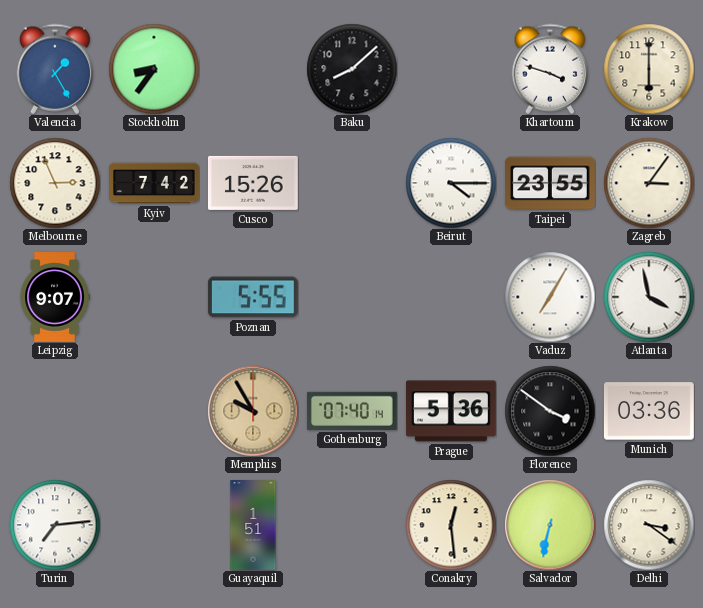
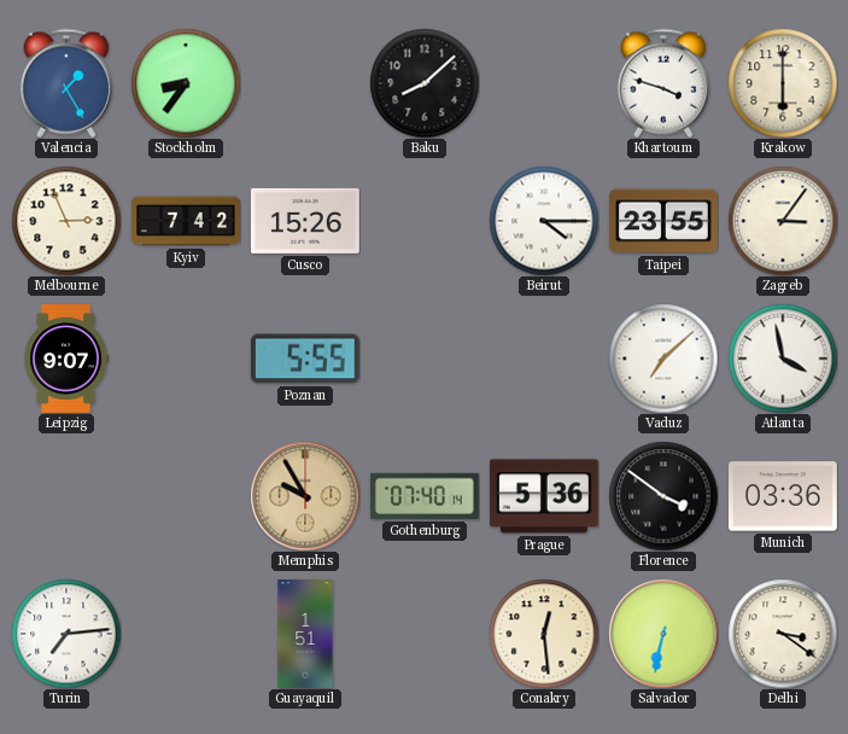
Vaduz: 7:05 -> 7:08 (663, 359)
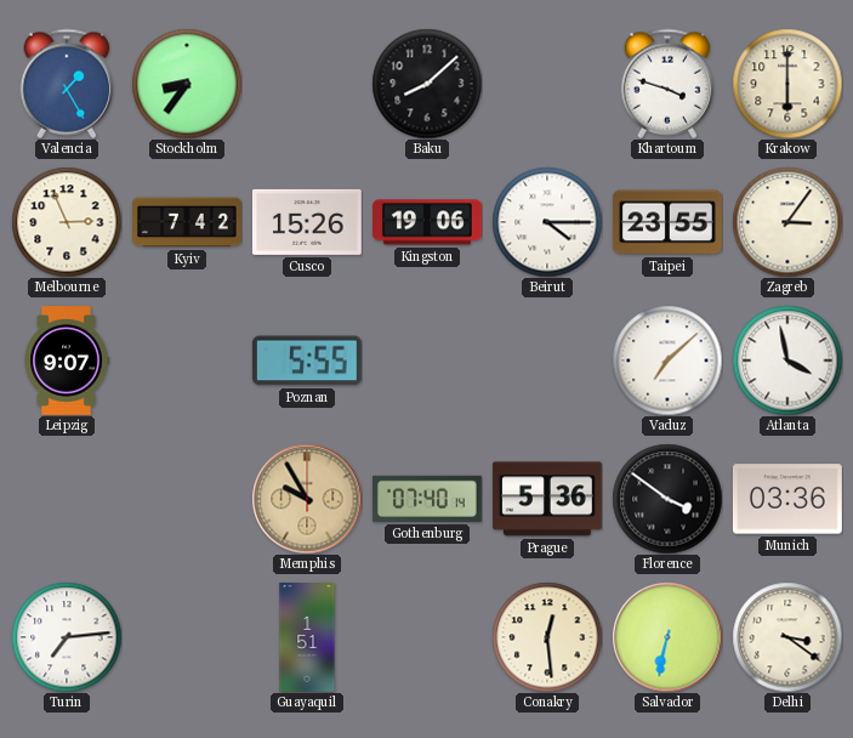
Kingston: none -> 19:06 (428, 222)
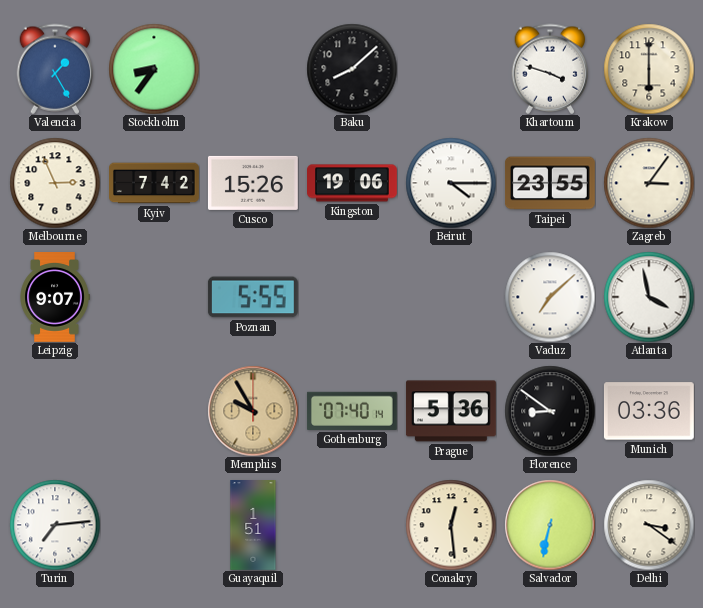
Florence: 3:51 -> 8:51 (550, 411)
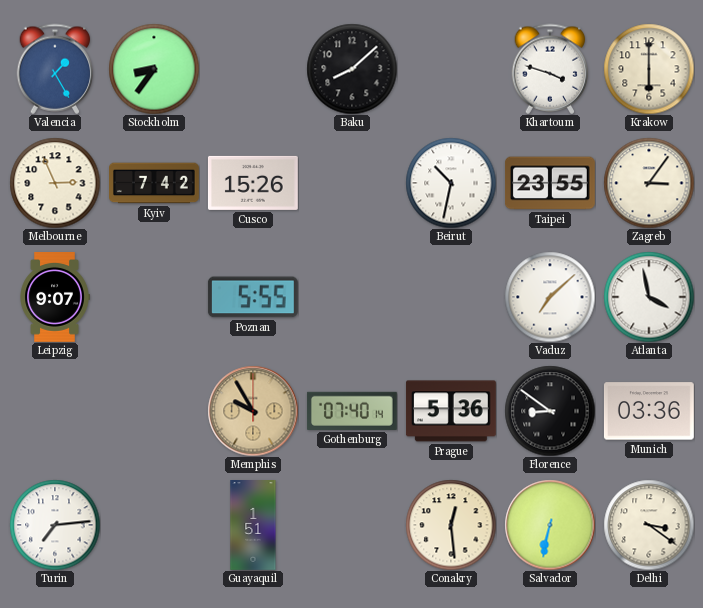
Kingston: 19:06 -> none (353, 183)
Beirut: 4:15 -> 10:32 (451, 183)
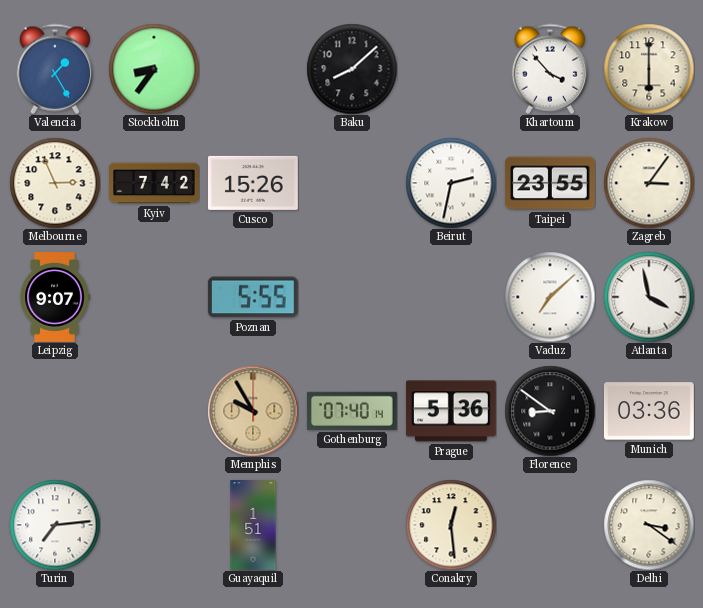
Khartoum: 3:48 -> 3:53 (550, 69)
Beirut: 10:32 -> 2:32 (451, 183)
Salvador: 6:32 -> none (550, 525)
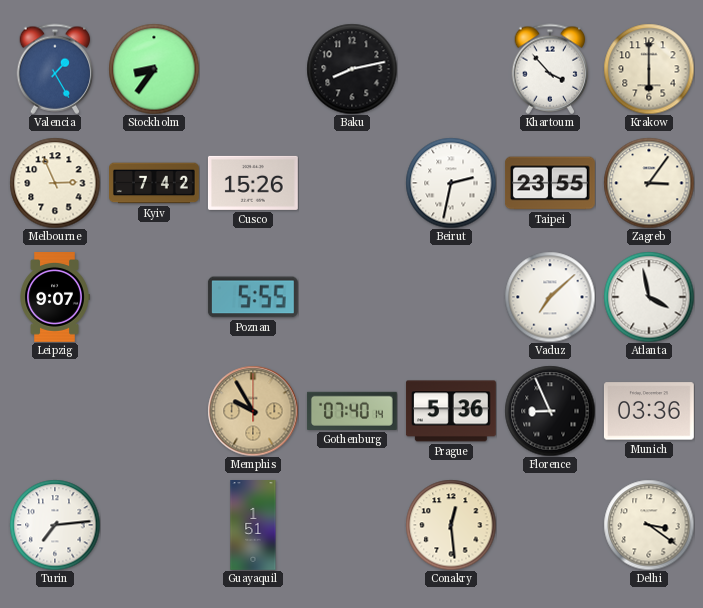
Baku: 8:08 -> 8:13 (352, 69)
Florence: 8:51 -> 8:56 (550, 411)
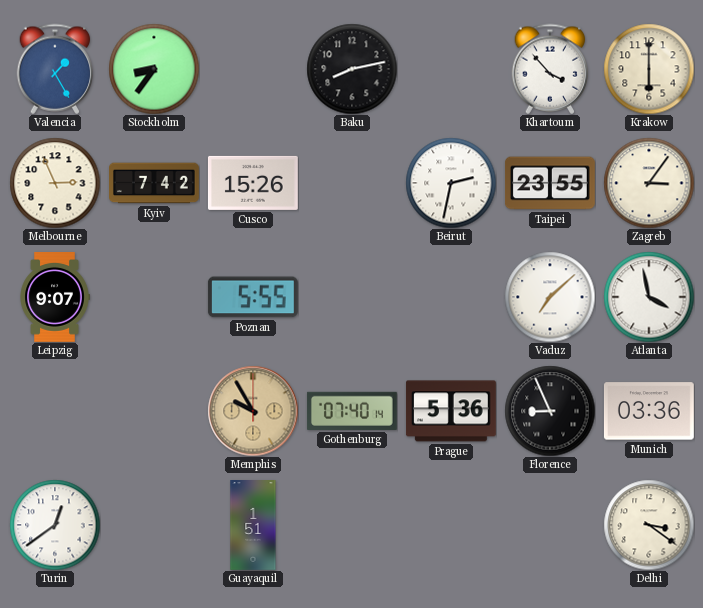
Turin: 7:14 -> 12:39 (55, 525)
Conakry: 12:29 -> none (451, 525)
